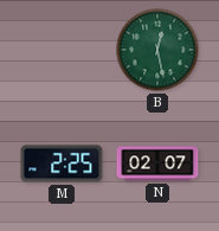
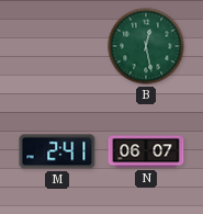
M: 2:25 -> 2:41 (57, 151)
N: 02:07 -> 06:07 (146, 151)
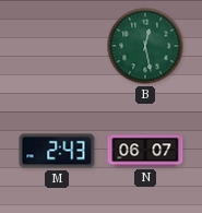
M: 2:41 -> 2:43 (57, 151)
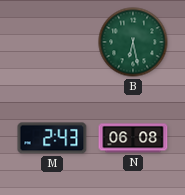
B: 12:28 -> 6:28 (133, 42)
N: 06:07 -> 06:08 (133, 138)
